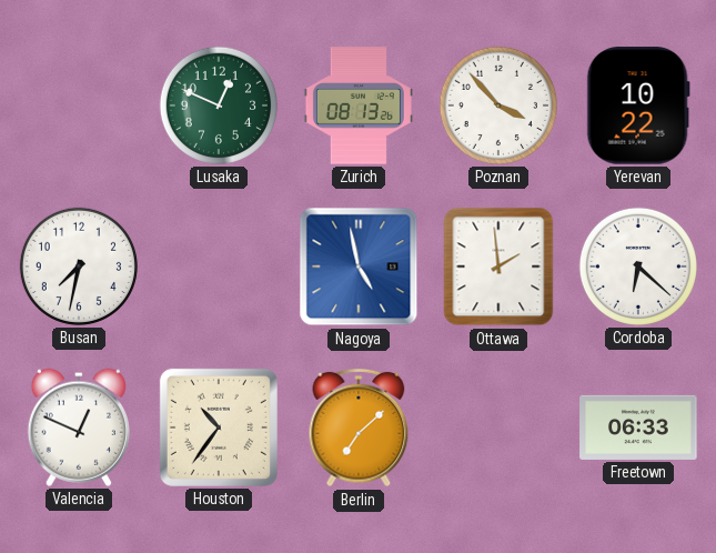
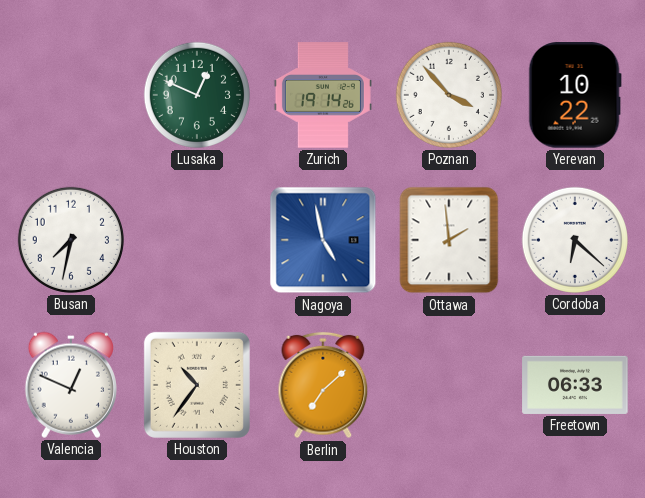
Zurich: 08:13 -> 19:14 (323, 95)
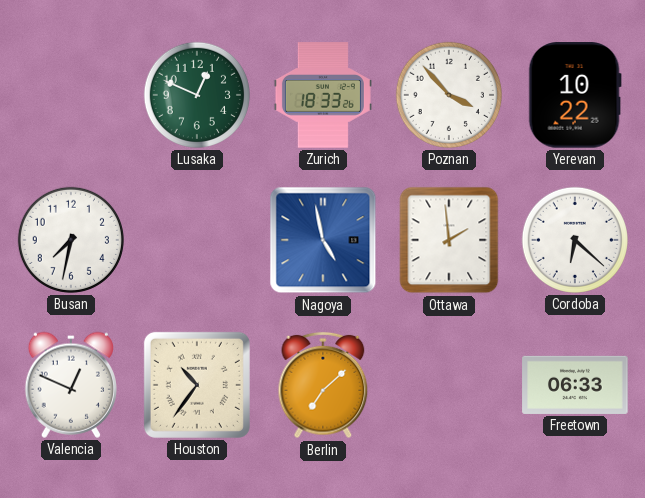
Zurich: 19:14 -> 18:33 (323, 95)
